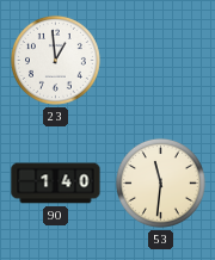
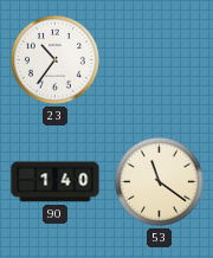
23: 12:59 -> 10:36 (54, 59)
53: 11:31 -> 11:21 (159, 181)
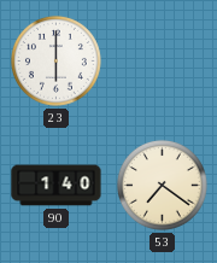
23: 10:36 -> 6:00 (55, 60)
53: 11:21 -> 7:21 (162, 185)
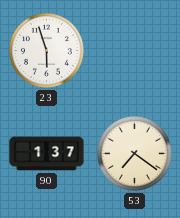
23: 6:00 -> 5:57 (46, 50)
90: 1:40 -> 1:37 (47, 154)
